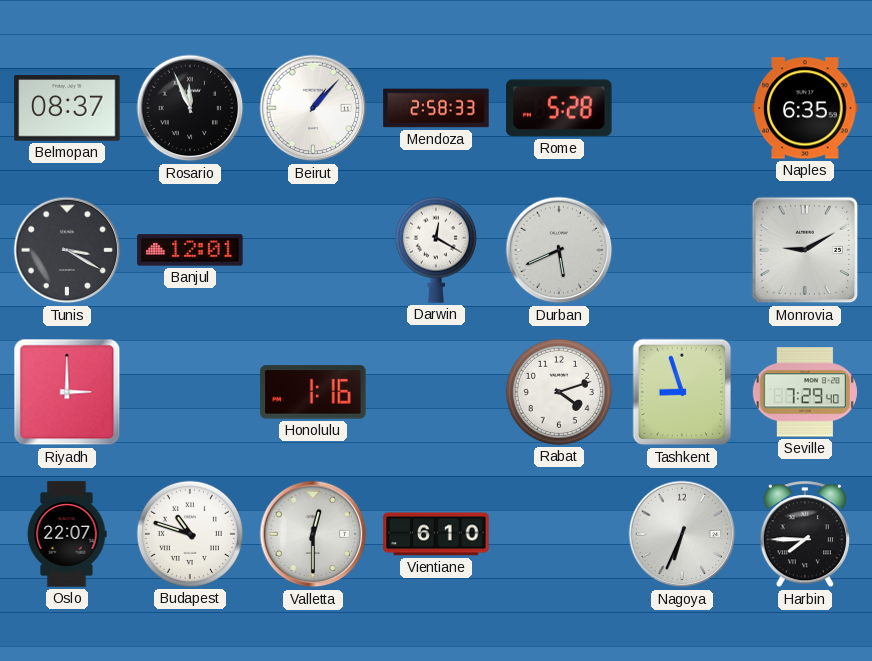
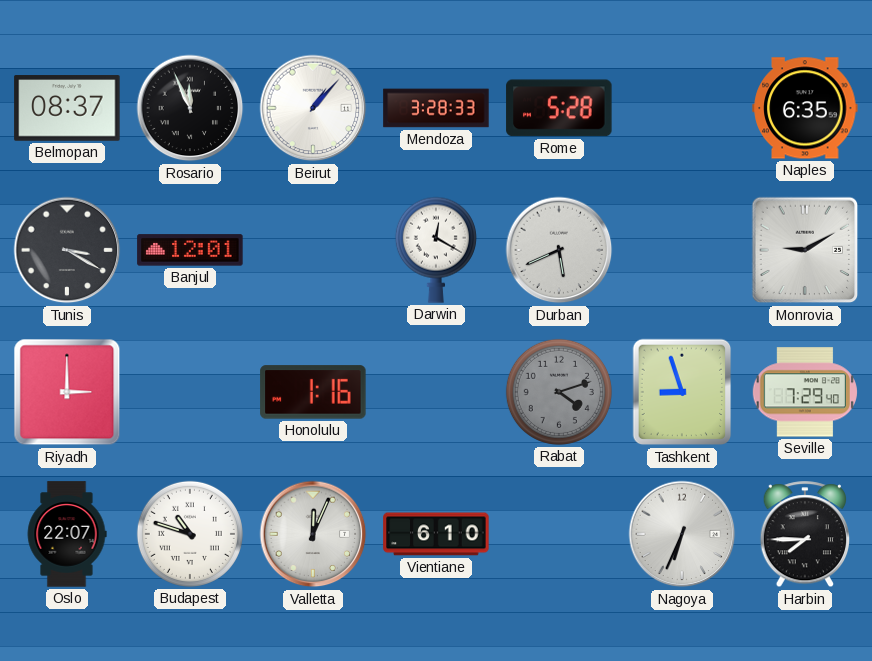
Mendoza: 2:58 -> 3:28 (436, 108)
Rabat dial: white -> grey (559, 392)
Valletta: 12:30 -> 12:04 (313, 534)
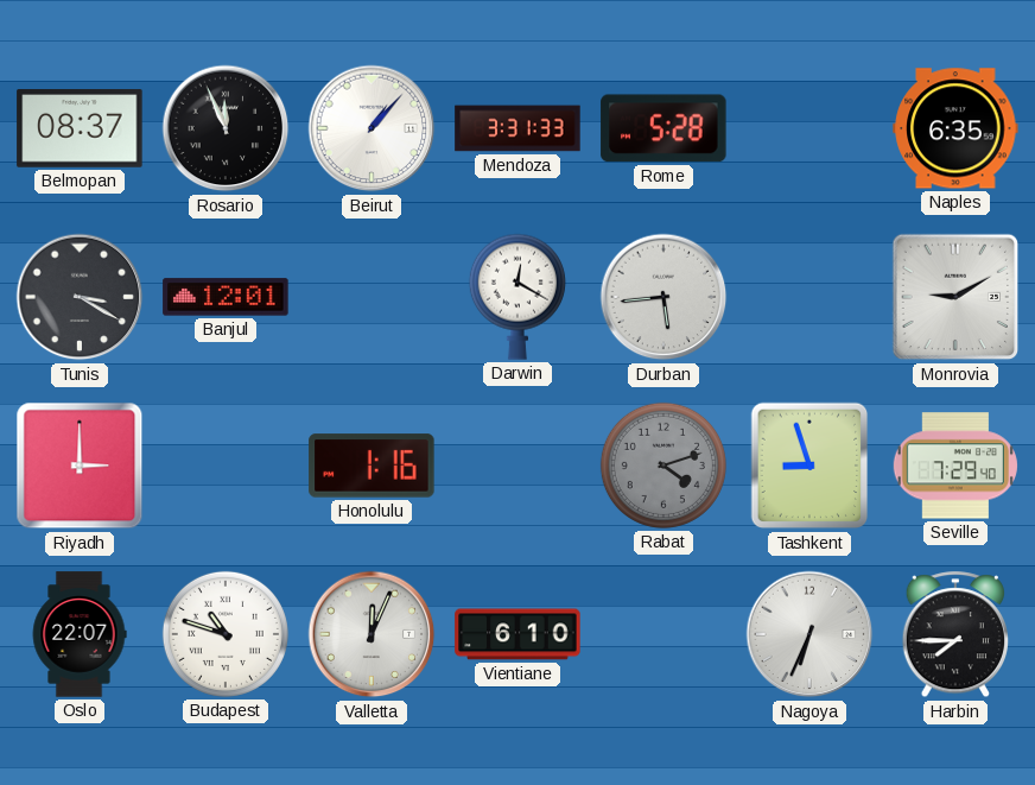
Mendoza: 3:28 -> 3:31 (517, 128)
Durban: 5:41 -> 5:44 (663, 297)
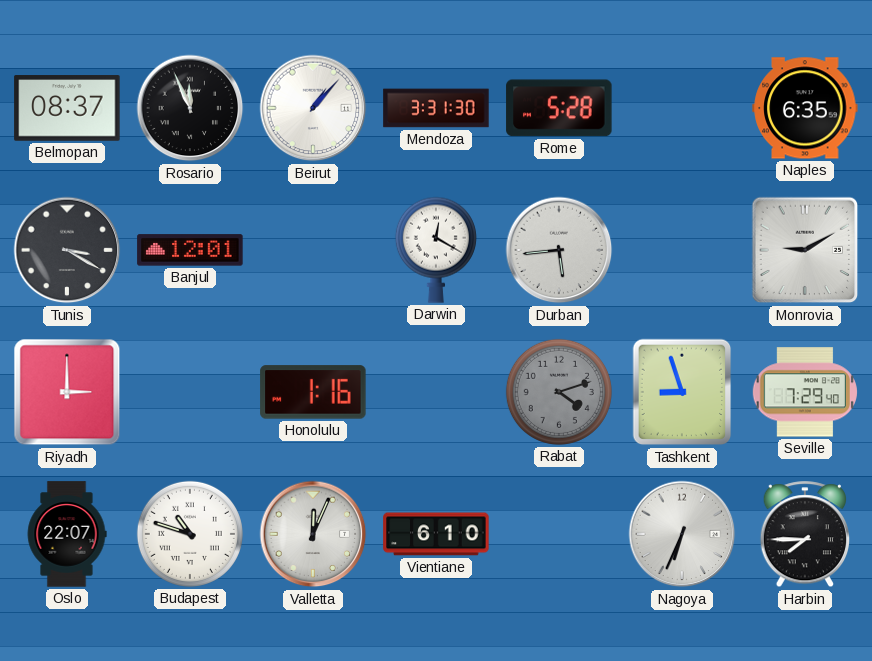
Mendoza: 3:31:33 -> 3:31:30 (436, 108)
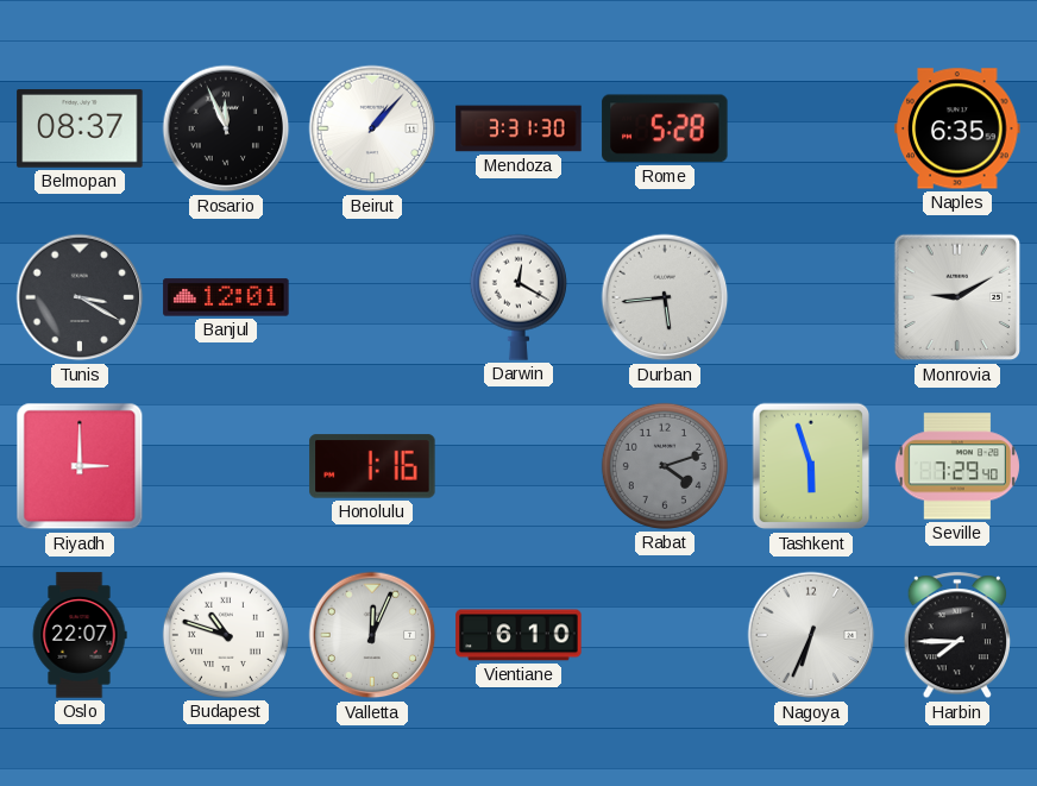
Tashkent: 8:57 -> 5:57 (811, 466)
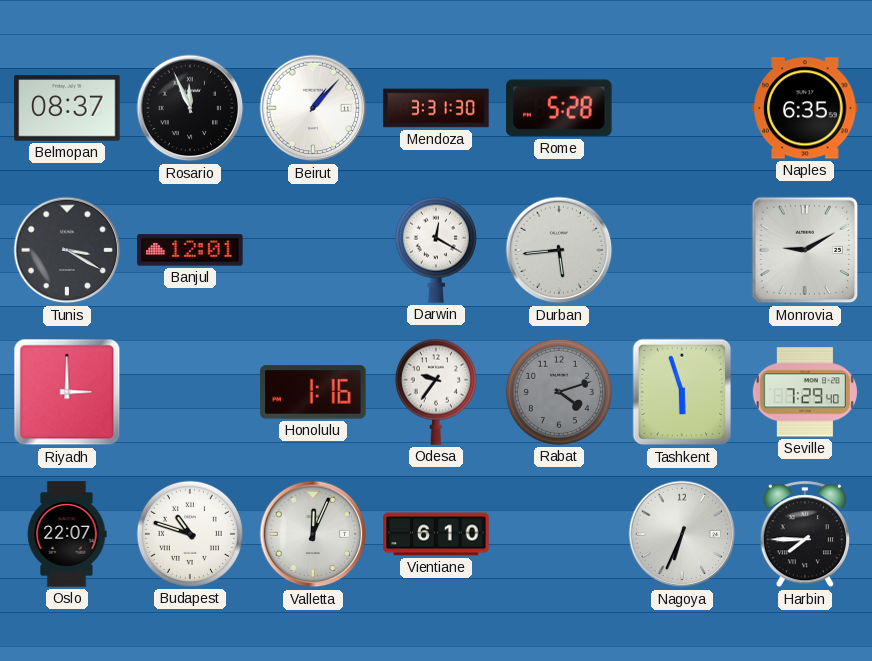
Odesa: none -> 9:36 (436, 392)
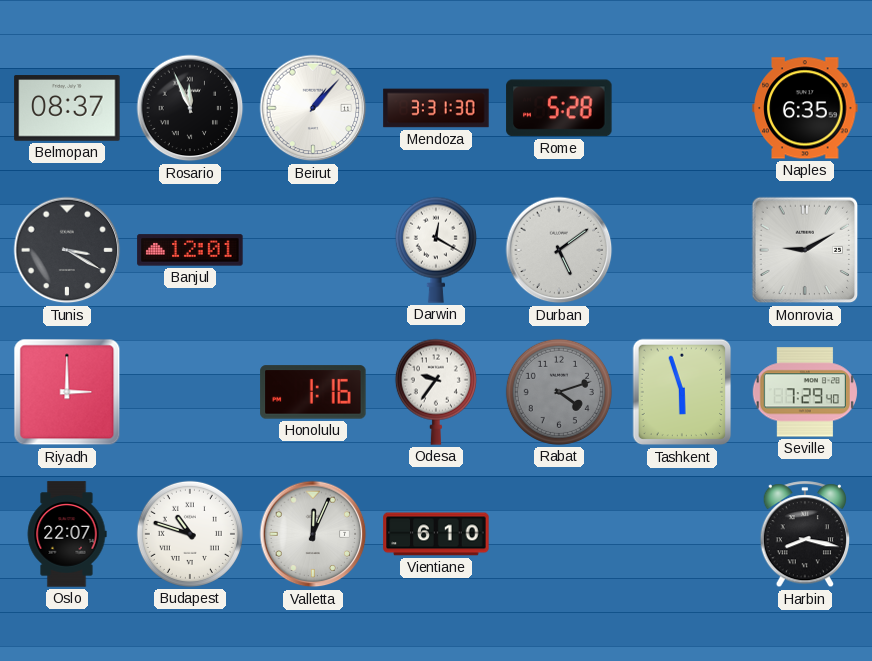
Durban: 5:44 -> 5:09 (559, 250)
Nagoya: 6:34 -> none (682, 534)
Harbin: 7:45 -> 8:17 (804, 535)
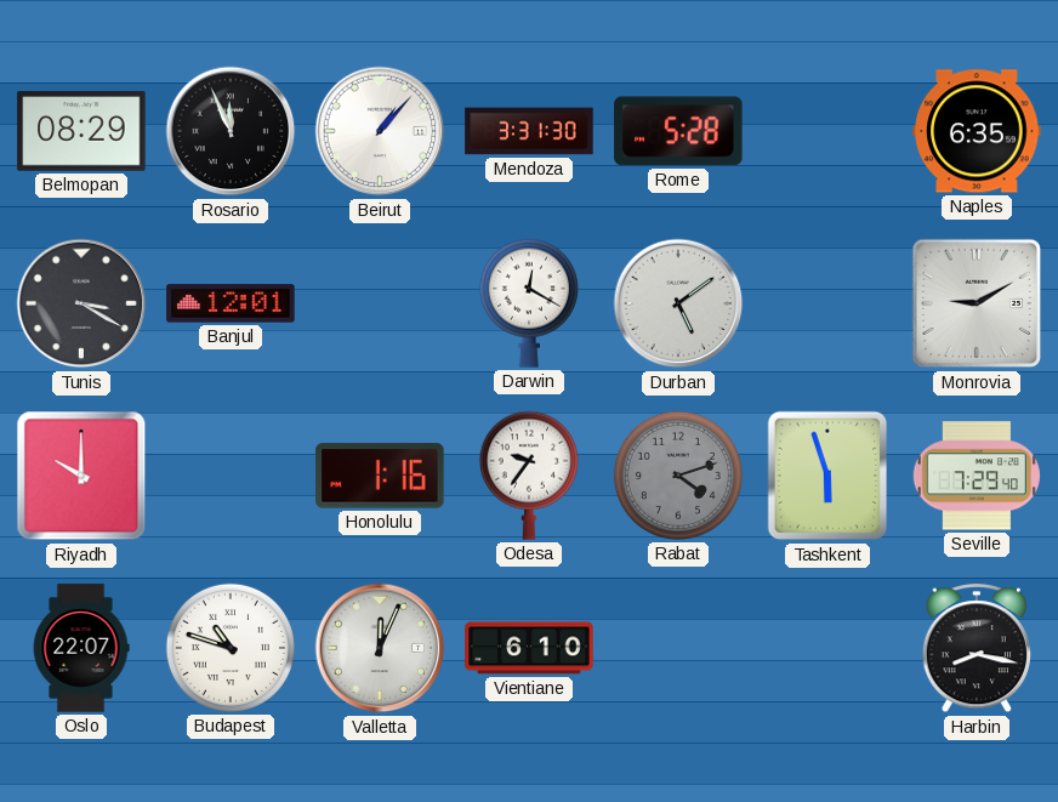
Belmopan: 08:37 -> 08:29 (81, 131)
Riyadh: 3:00 -> 10:00 (81, 476)
